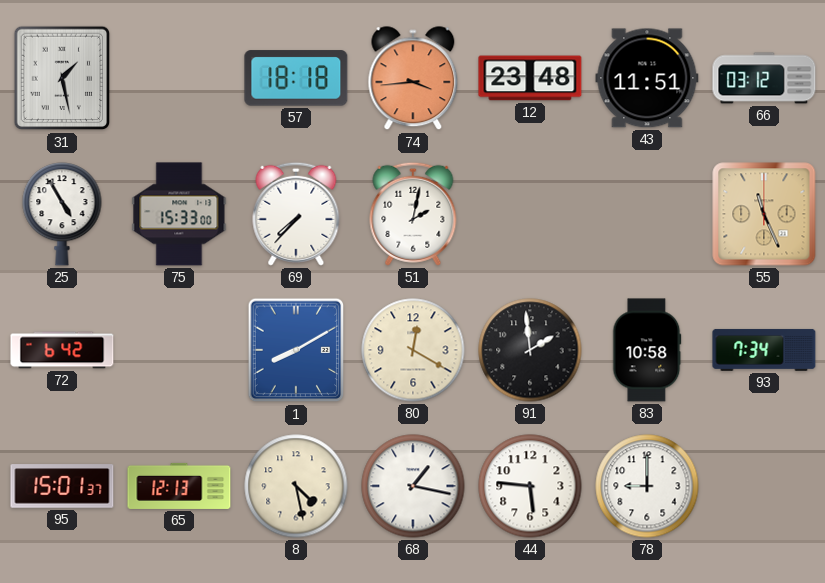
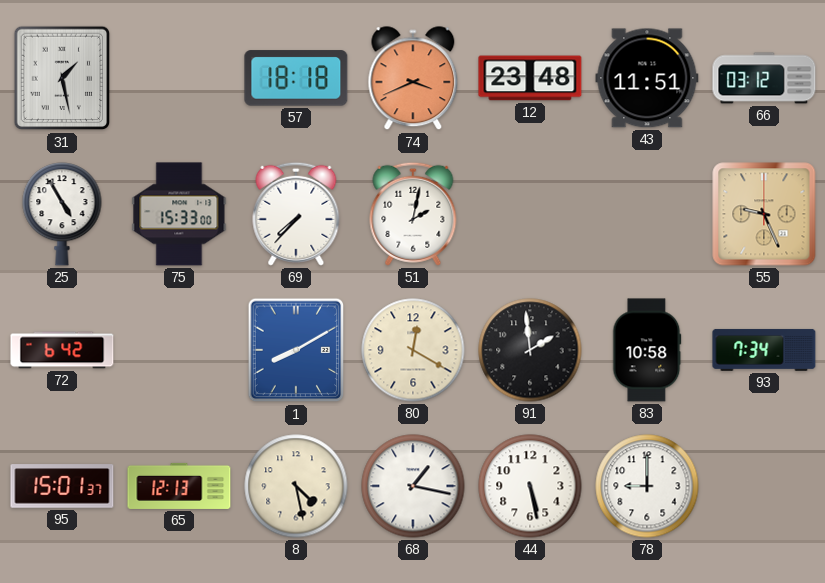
74: 3:44 -> 3:41 (413, 79)
55: 11:26 -> 9:26 (764, 214)
44: 5:46 -> 5:28 (530, 486)
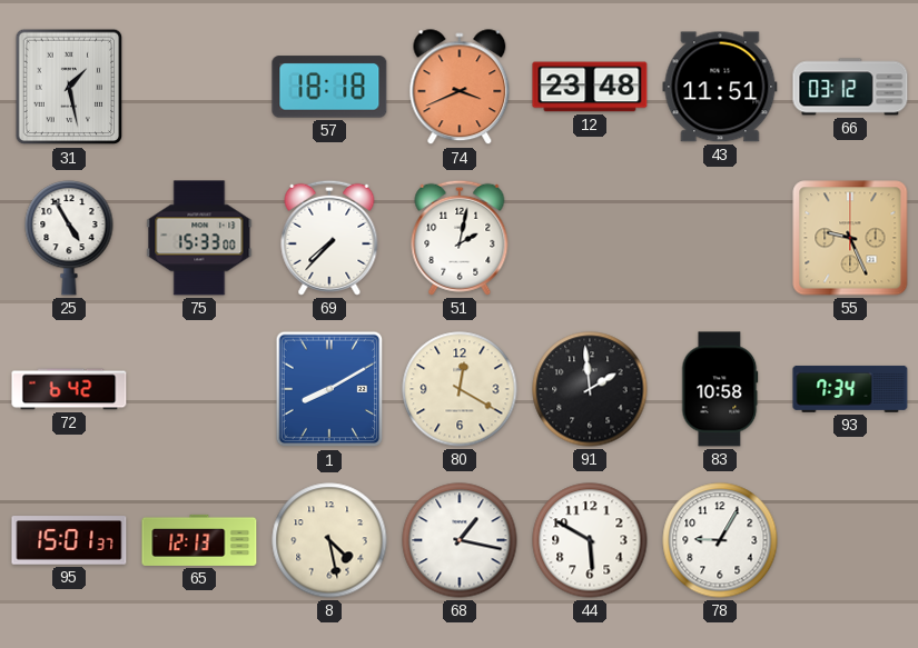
44: 5:28 -> 5:50 (590, 540)
78: 9:00 -> 9:05 (720, 540)
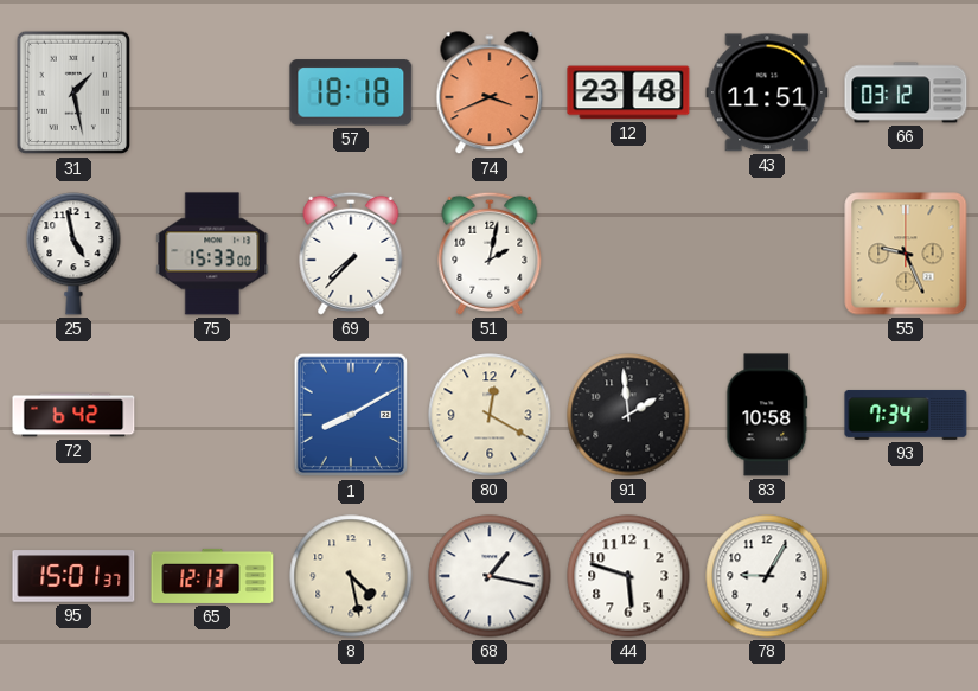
25: 4:55 -> 4:58 (73, 254)
44: 5:50 -> 5:48 (628, 576)
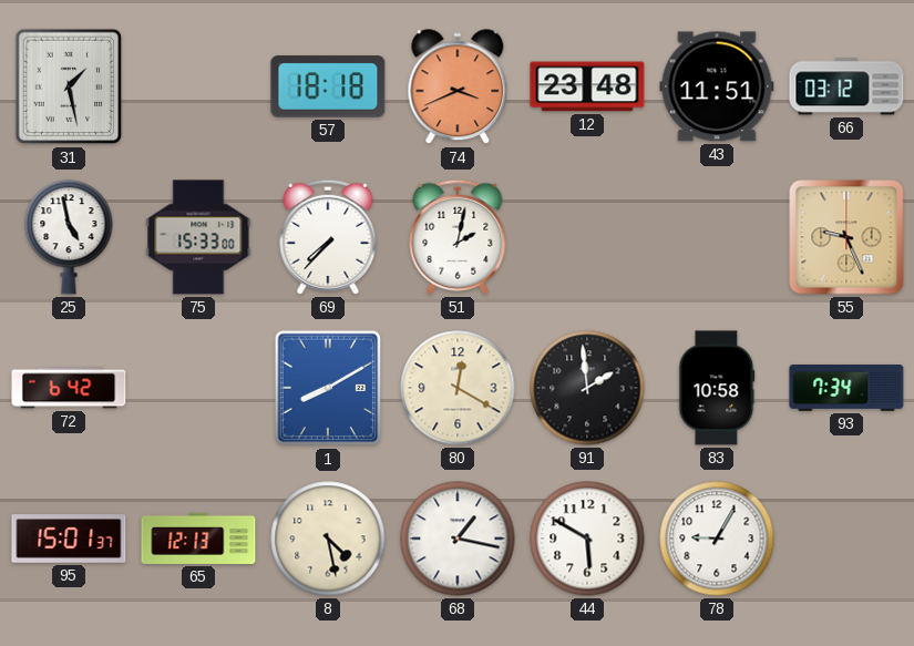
44: 5:48 -> 5:50 (587, 539)
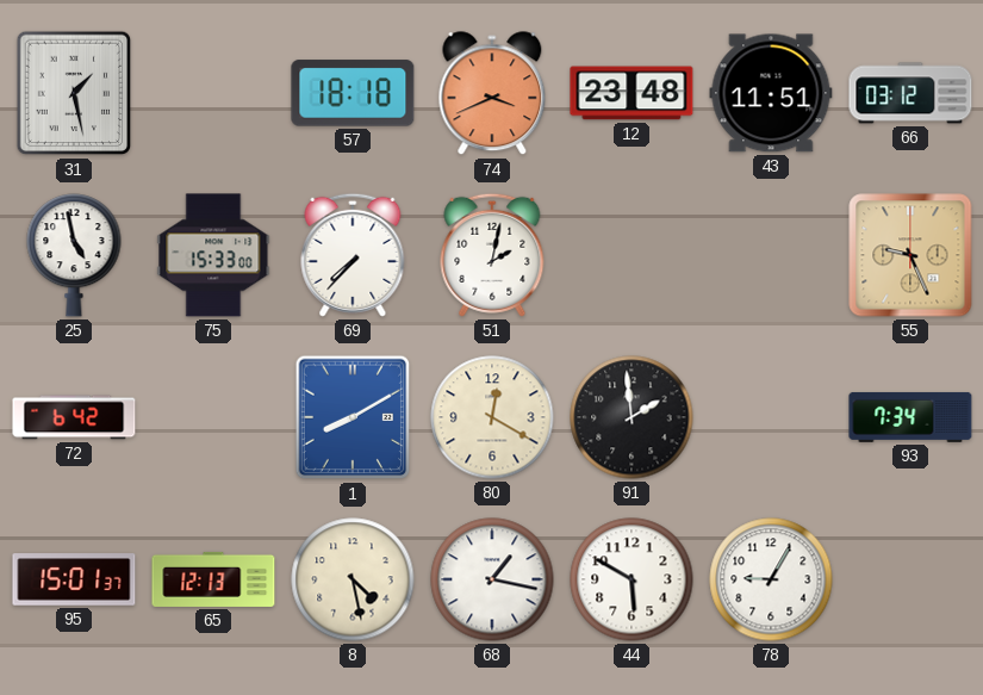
83: 10:58 -> none (717, 388)
